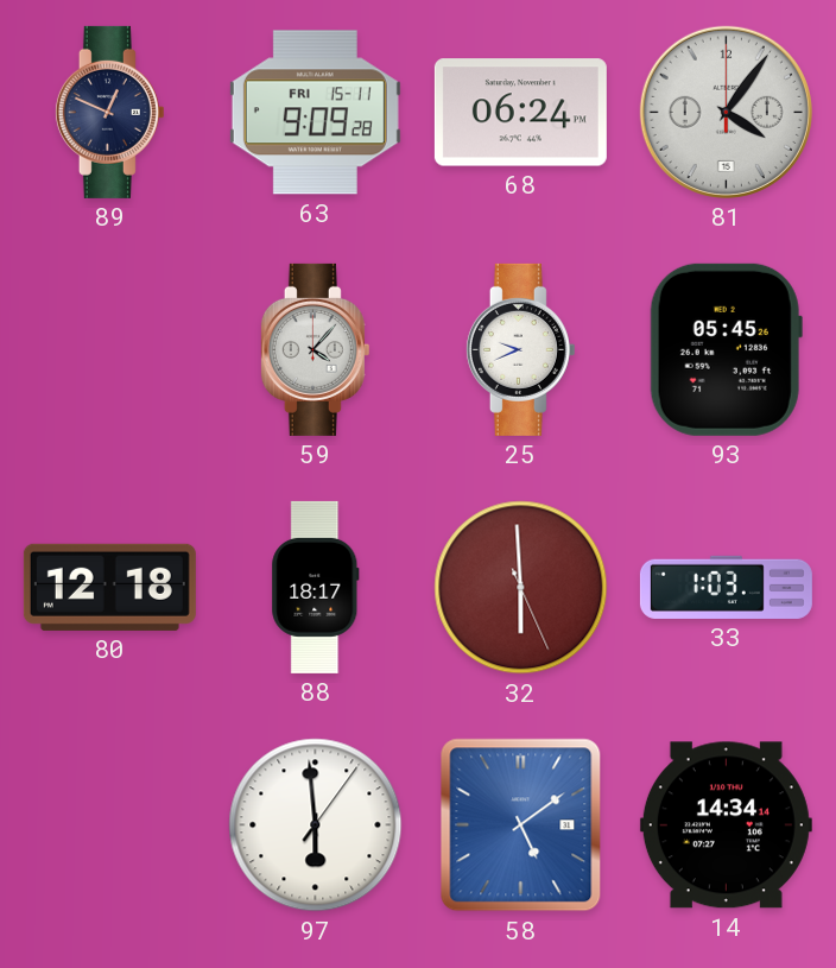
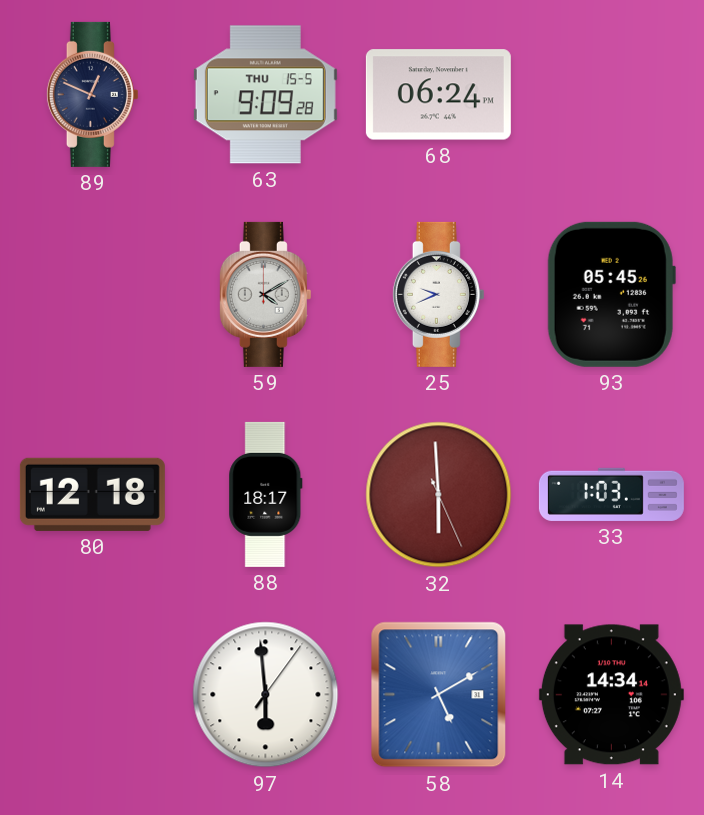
63 date: FRI 15-11 -> THU 15-5 (265, 95)
81: 4:06 -> none (726, 112)
59: 4:07 -> 4:10 (265, 294)
58: 5:09 -> 5:10 (439, 695)
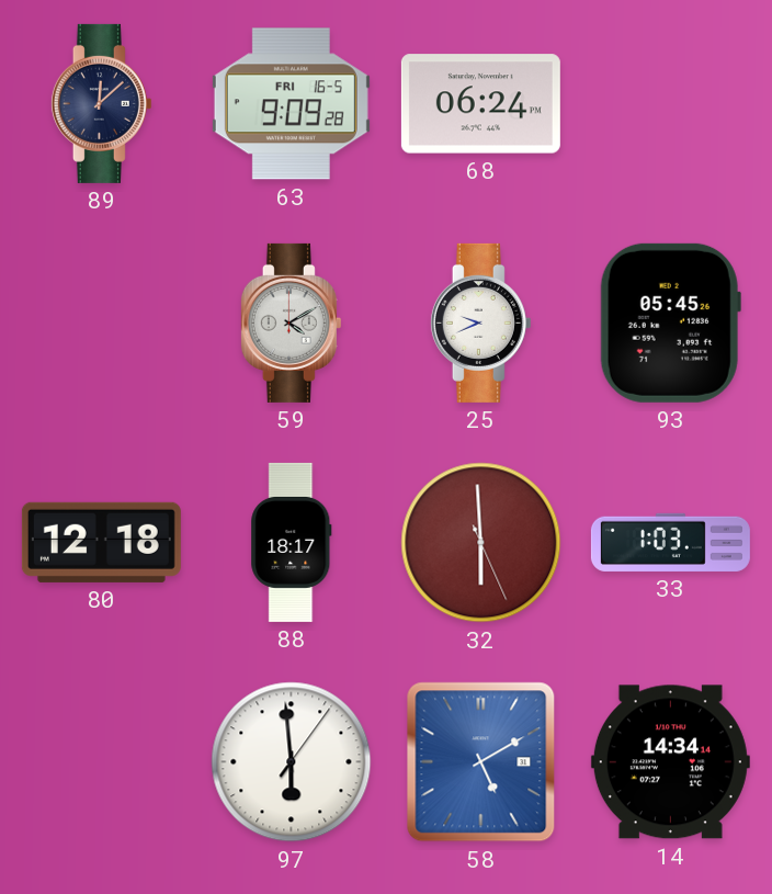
89: 12:49 -> 12:08 (101, 103)
63 date: THU 15-5 -> FRI 16-5 (291, 104)
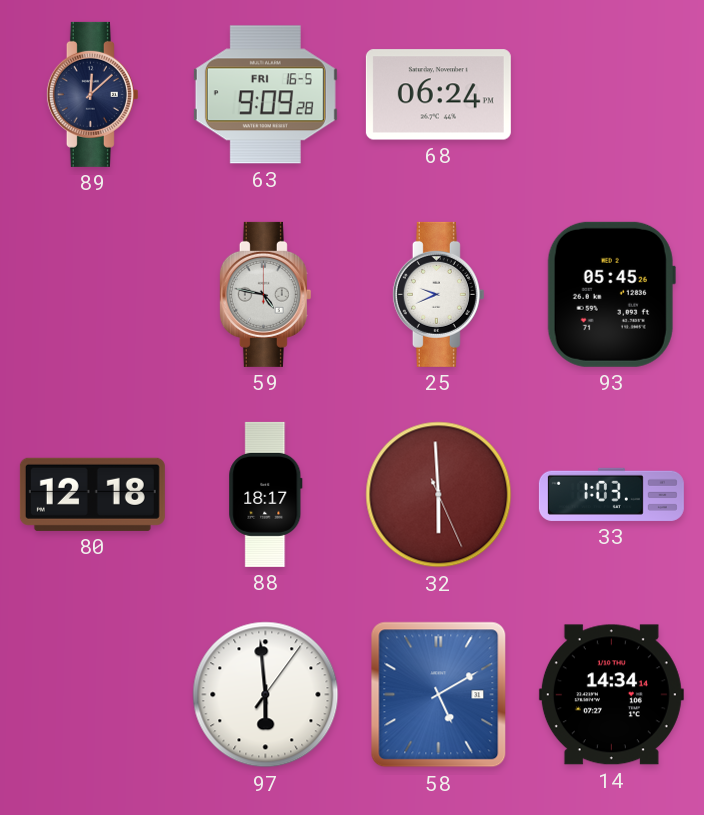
59: 4:10 -> 4:47 (265, 294)
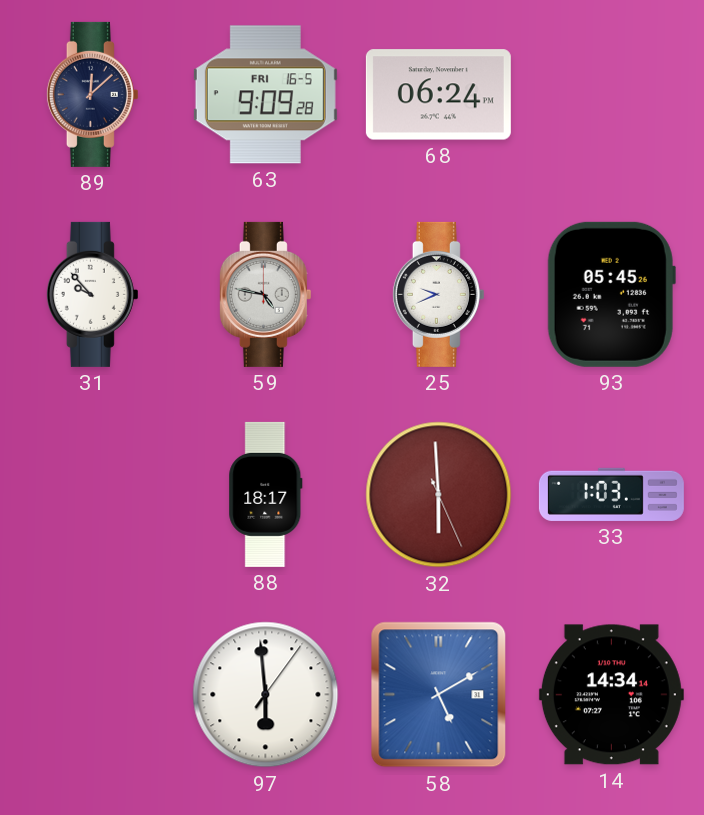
31: none -> 9:53 (92, 294)
80: 12:18 -> none (92, 494)
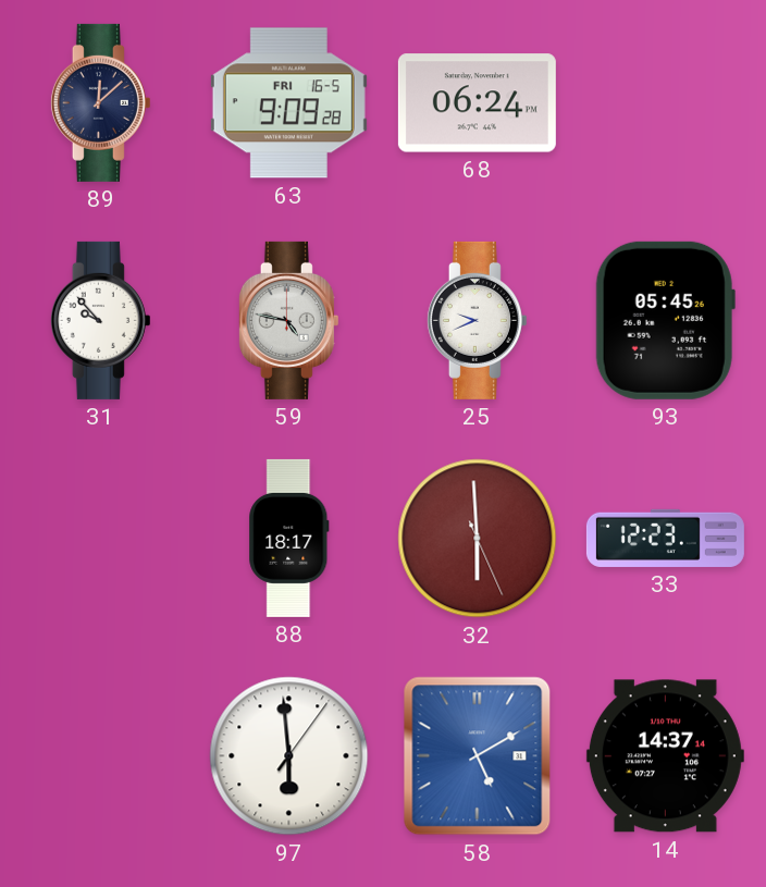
33: 1:03 -> 12:23 (665, 538)
14: 14:34 -> 14:37 (665, 756)
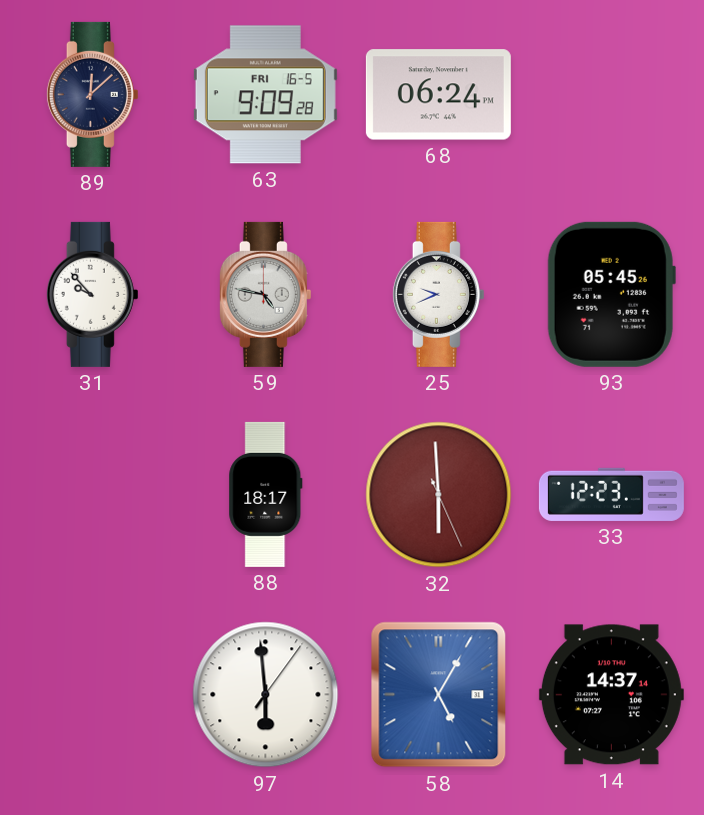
58: 5:10 -> 5:05 (439, 695)
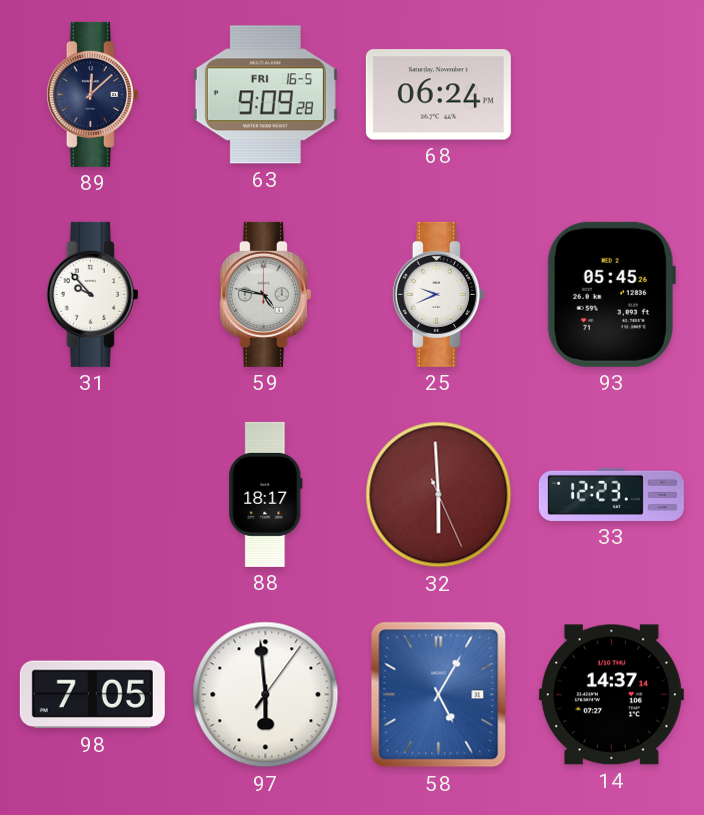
98: none -> 7:05 (92, 695)
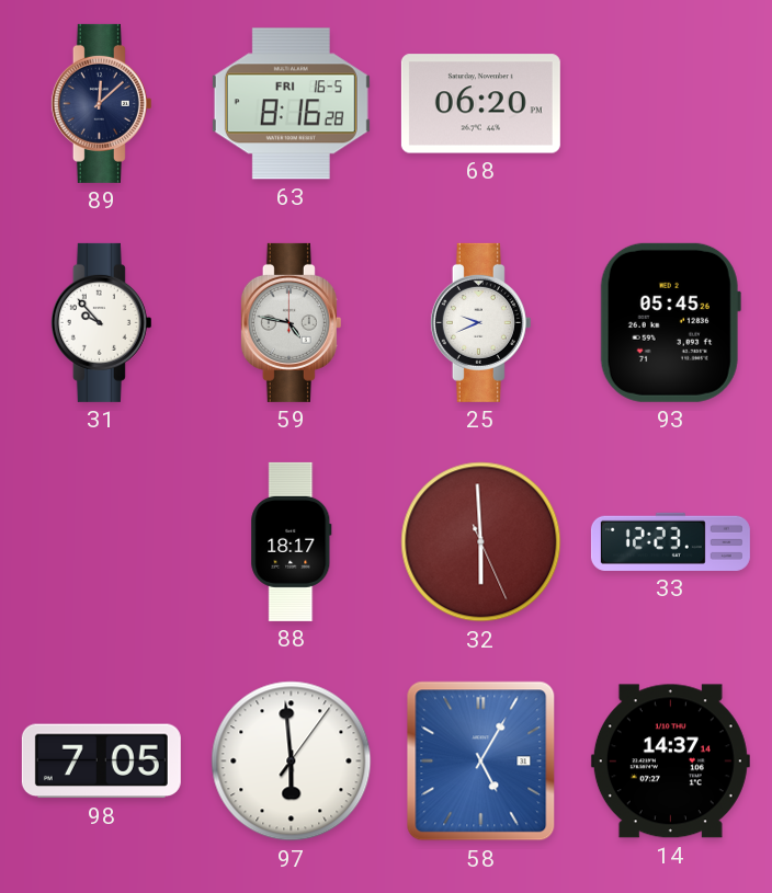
63: 9:09 -> 8:16 (291, 104)
68: 06:24 -> 06:20 (480, 104)
